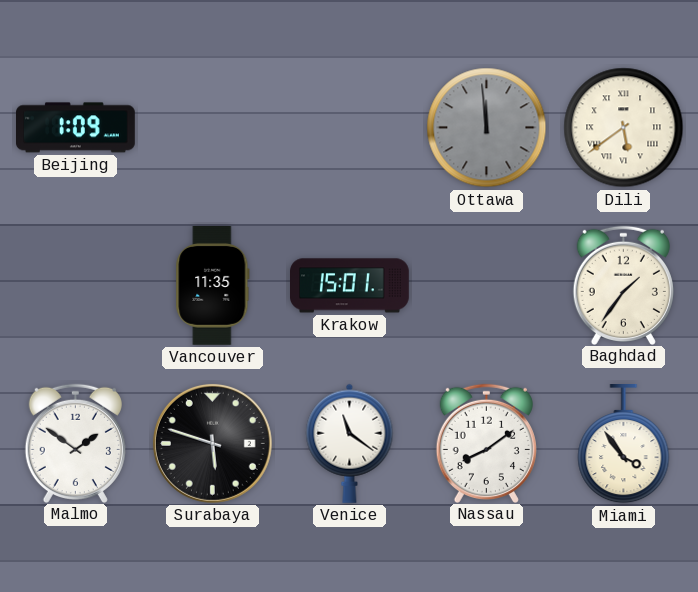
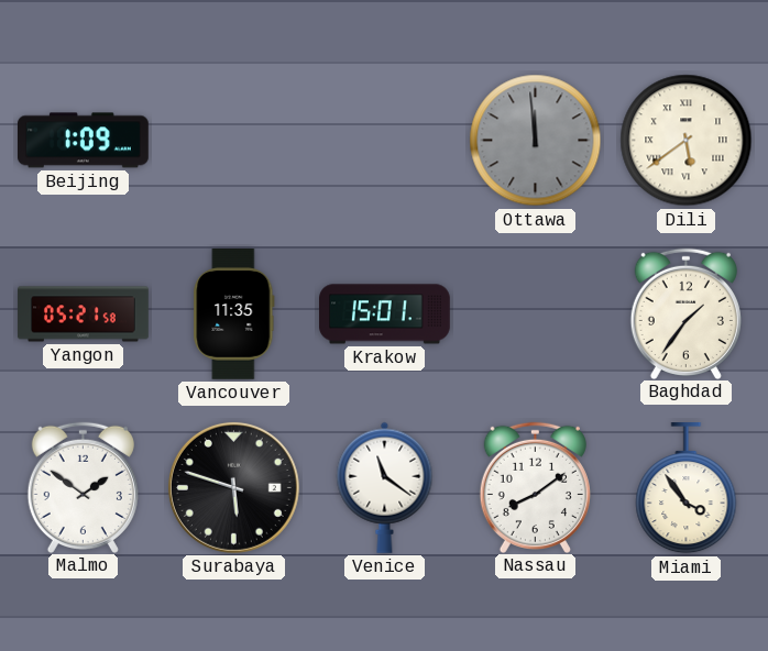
Yangon: none -> 05:21 (84, 315)
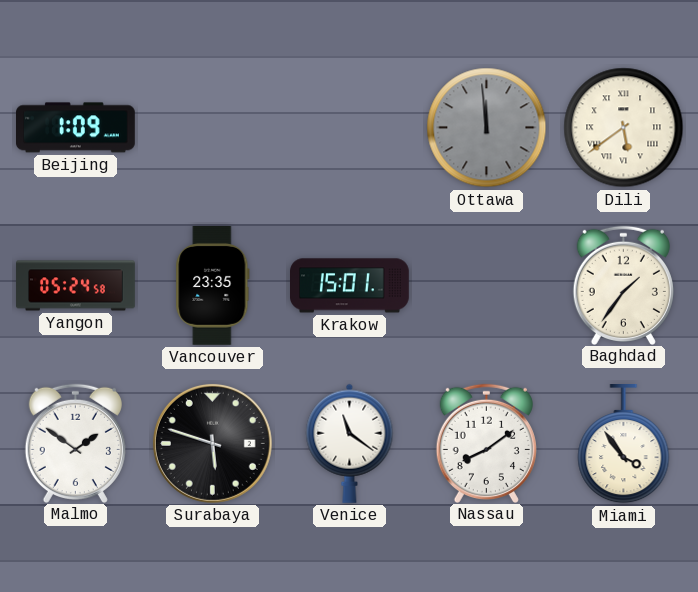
Yangon: 05:21 -> 05:24 (76, 286)
Vancouver: 11:35 -> 23:35 (213, 286)
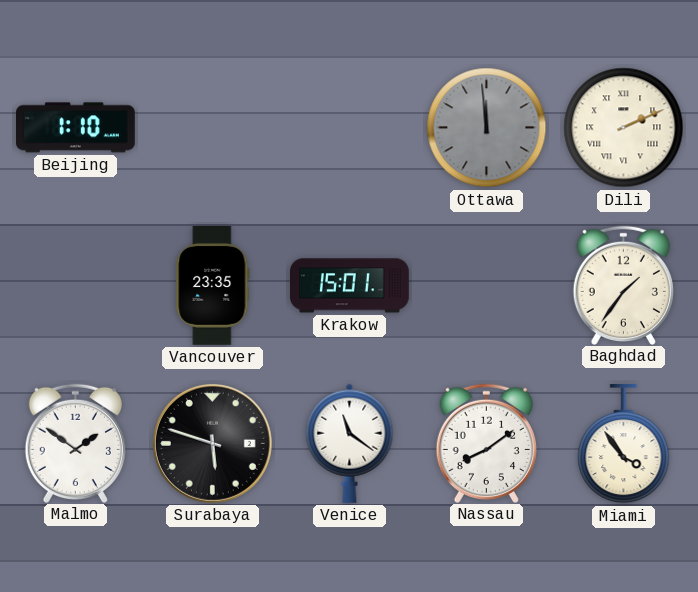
Beijing: 1:09 -> 1:10 (76, 128)
Dili: 5:39 -> 2:11 (624, 128)
Yangon: 05:24 -> none (76, 286)
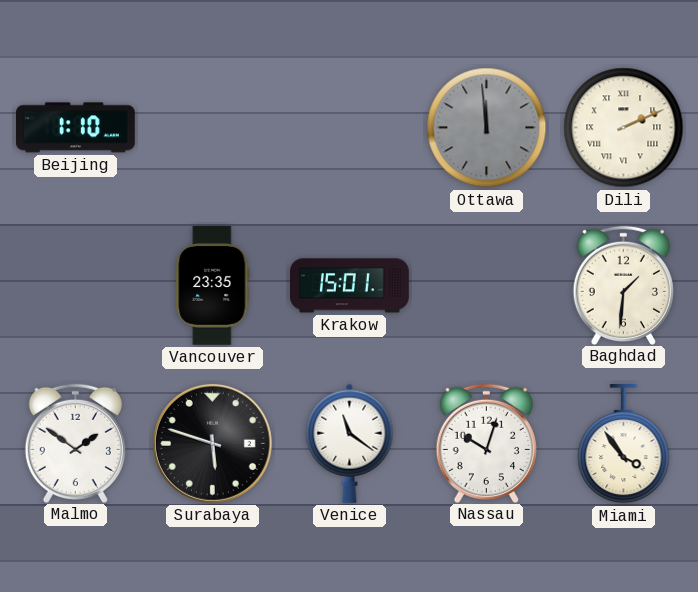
Baghdad: 1:36 -> 1:31 (623, 285)
Nassau: 8:09 -> 10:03 (486, 443)
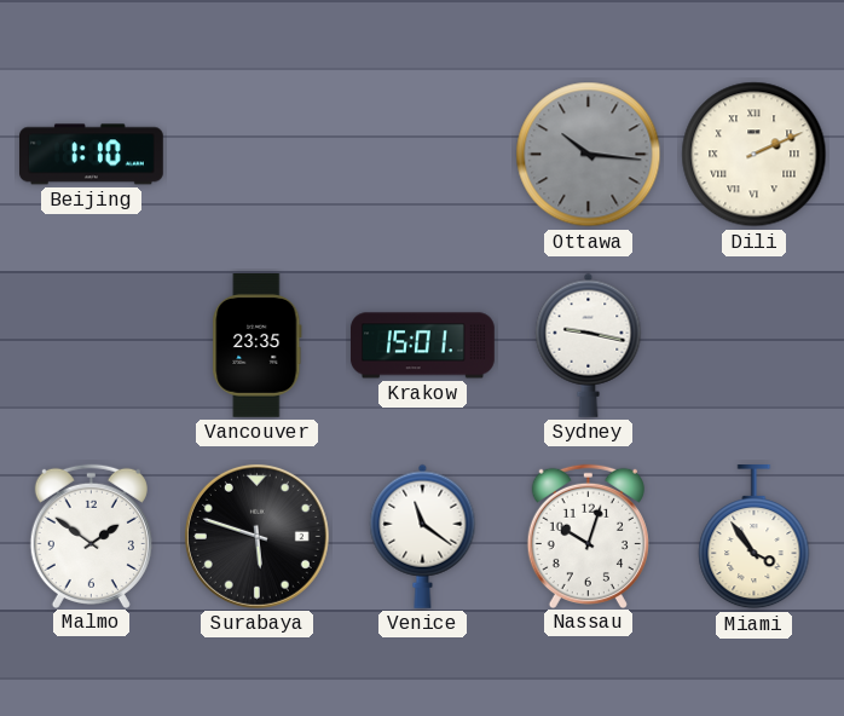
Ottawa: 11:59 -> 10:16 (589, 155)
Sydney: none -> 9:17 (589, 345)
Baghdad: 1:31 -> none (623, 285)
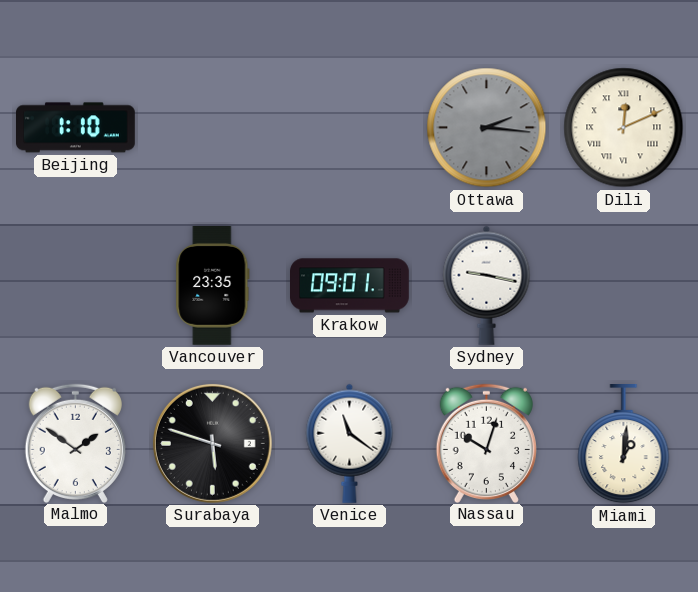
Ottawa: 10:16 -> 2:16 (487, 128)
Dili: 2:11 -> 12:11 (624, 128)
Krakow: 15:01 -> 09:01 (350, 286)
Miami: 3:54 -> 1:01 (624, 445)
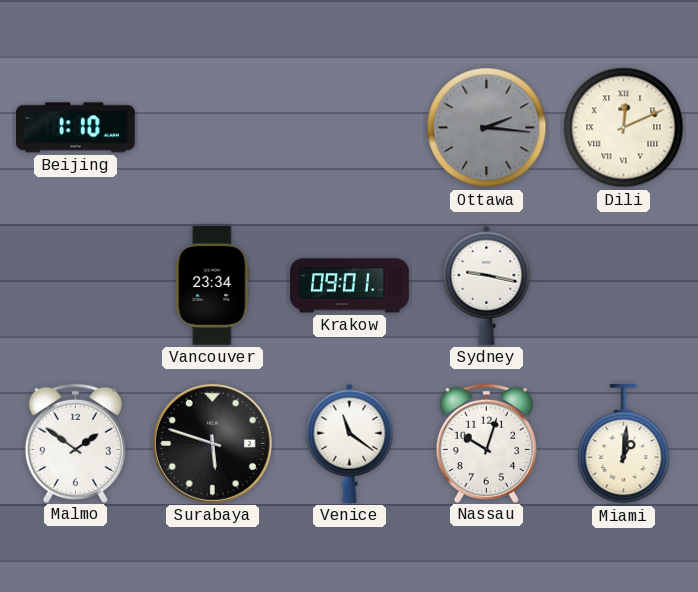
Vancouver: 23:35 -> 23:34 (213, 286)
